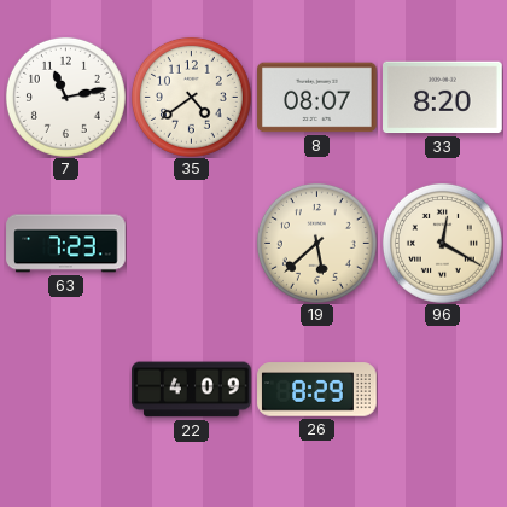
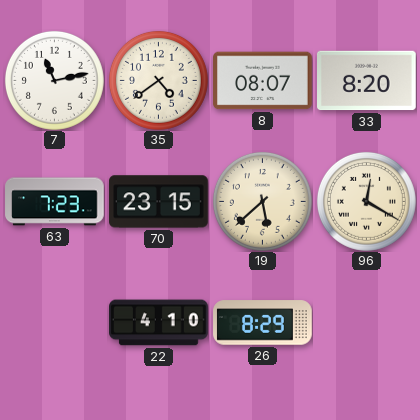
70: none -> 23:15 (159, 202)
22: 4:09 -> 4:10 (159, 323)
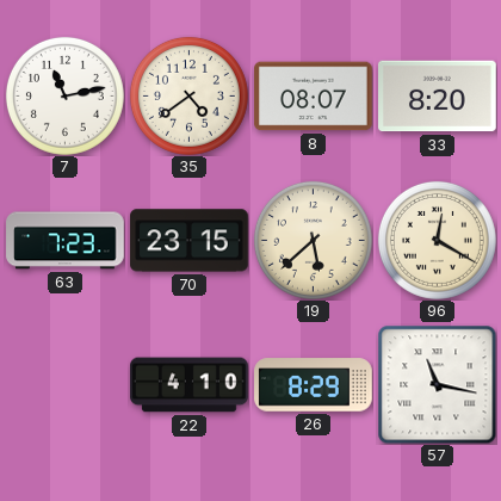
57: none -> 11:17 (437, 384)
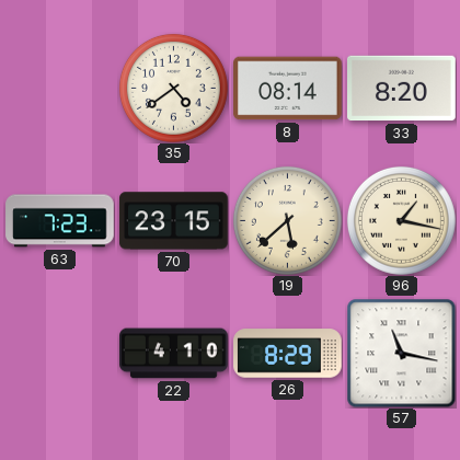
7: 11:13 -> none (64, 95)
8: 08:07 -> 08:14 (288, 89)
96: 12:20 -> 1:17 (401, 220)
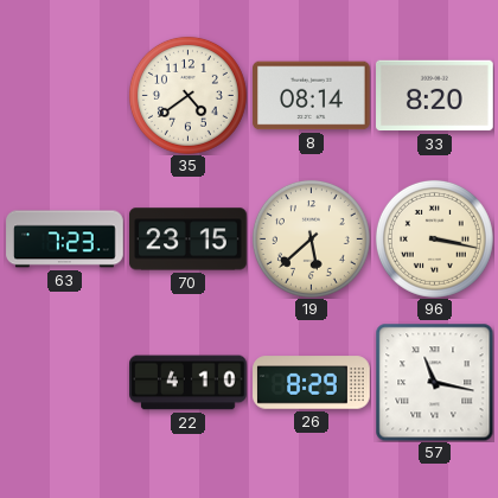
96: 1:17 -> 3:17 (434, 238)
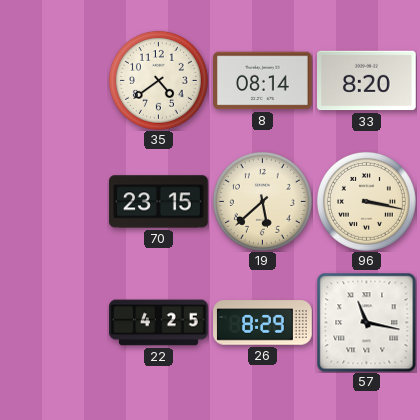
63: 7:23 -> none (65, 240)
22: 4:10 -> 4:25 (159, 323)
